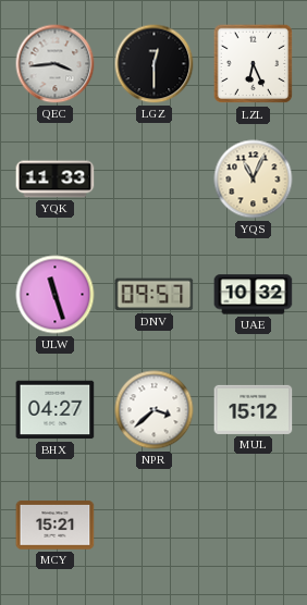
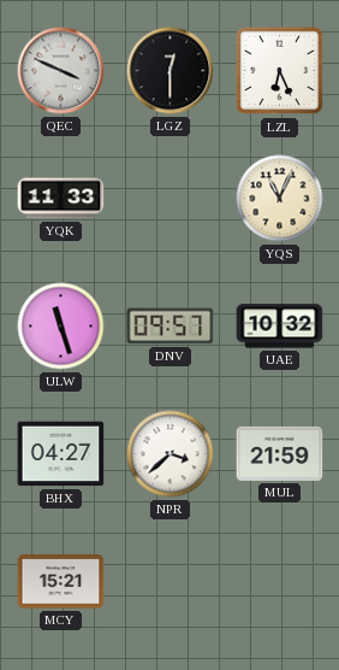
QEC: 3:44 -> 3:49 (61, 71)
MUL: 15:12 -> 21:59 (280, 453)
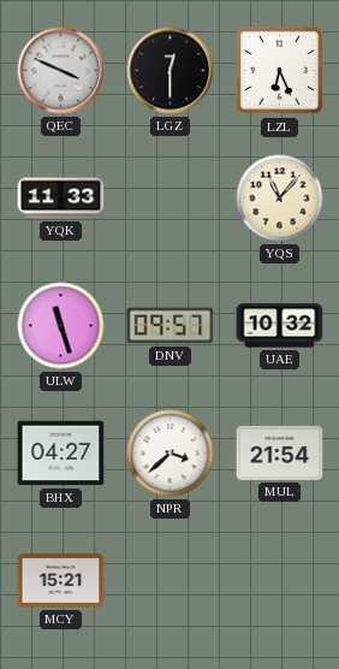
YQS: 11:04 -> 11:07 (280, 199)
MUL: 21:59 -> 21:54 (280, 452)
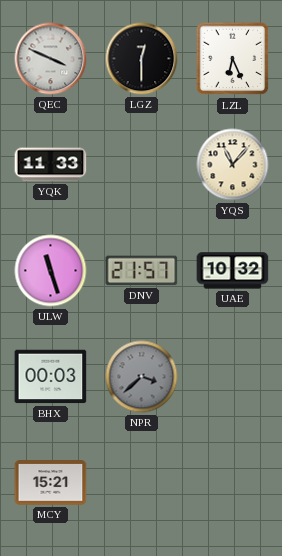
DNV: 09:57 -> 21:57 (142, 271)
BHX: 04:27 -> 00:03 (51, 377)
NPR dial: white -> grey (142, 377)
MUL: 21:54 -> none (280, 452)
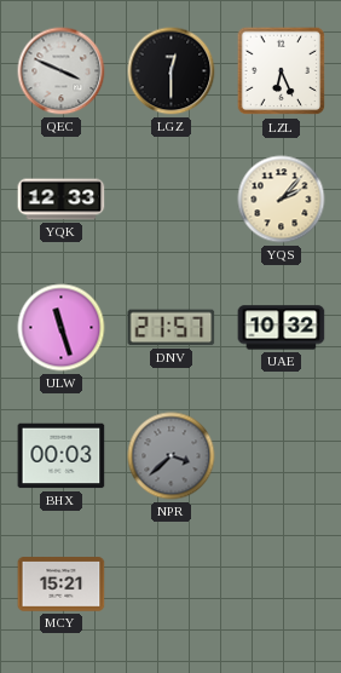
YQK: 11:33 -> 12:33 (62, 200)
YQS: 11:07 -> 2:07 (282, 200)
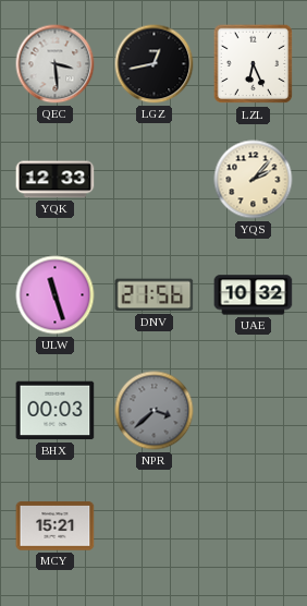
QEC: 3:49 -> 3:29 (56, 64)
LGZ: 12:30 -> 12:43 (155, 64)
DNV: 21:57 -> 21:56 (155, 295)
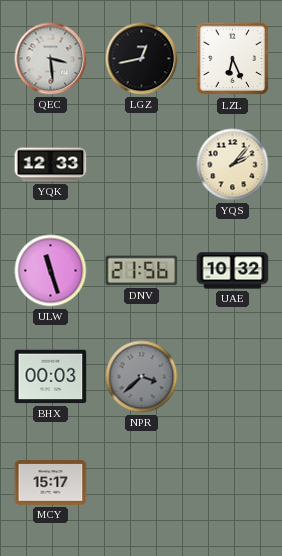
MCY: 15:21 -> 15:17 (51, 483)
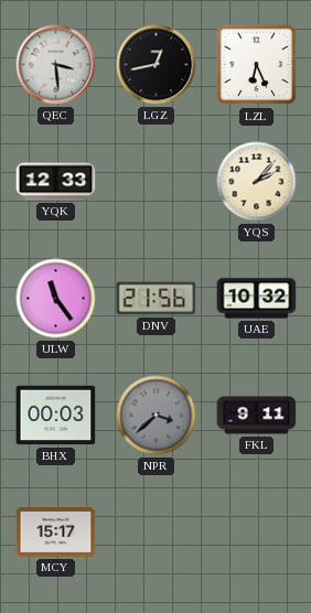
ULW: 11:27 -> 11:24 (56, 299)
FKL: none -> 9:11 (257, 416)
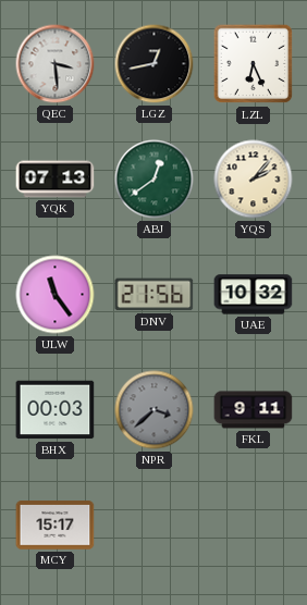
YQK: 12:33 -> 07:13 (56, 180)
ABJ: none -> 12:39 (155, 180)
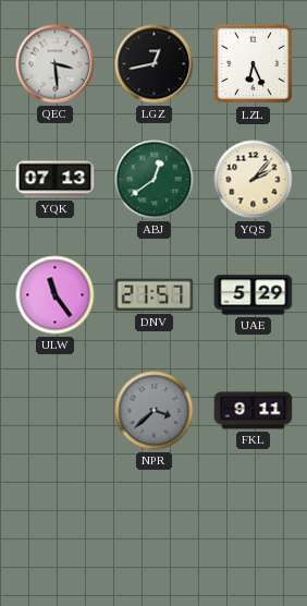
DNV: 21:56 -> 21:57 (155, 295)
UAE: 10:32 -> 5:29 (254, 295)
BHX: 00:03 -> none (56, 410)
MCY: 15:17 -> none (56, 526)
